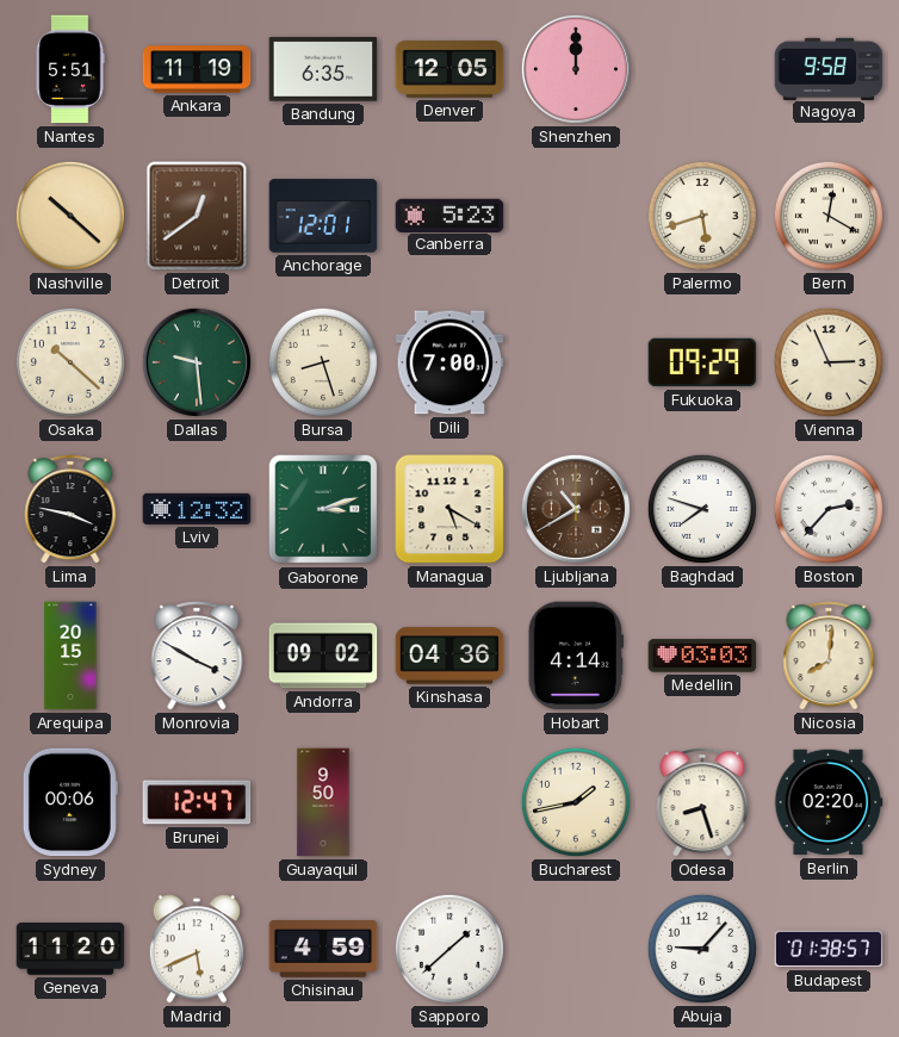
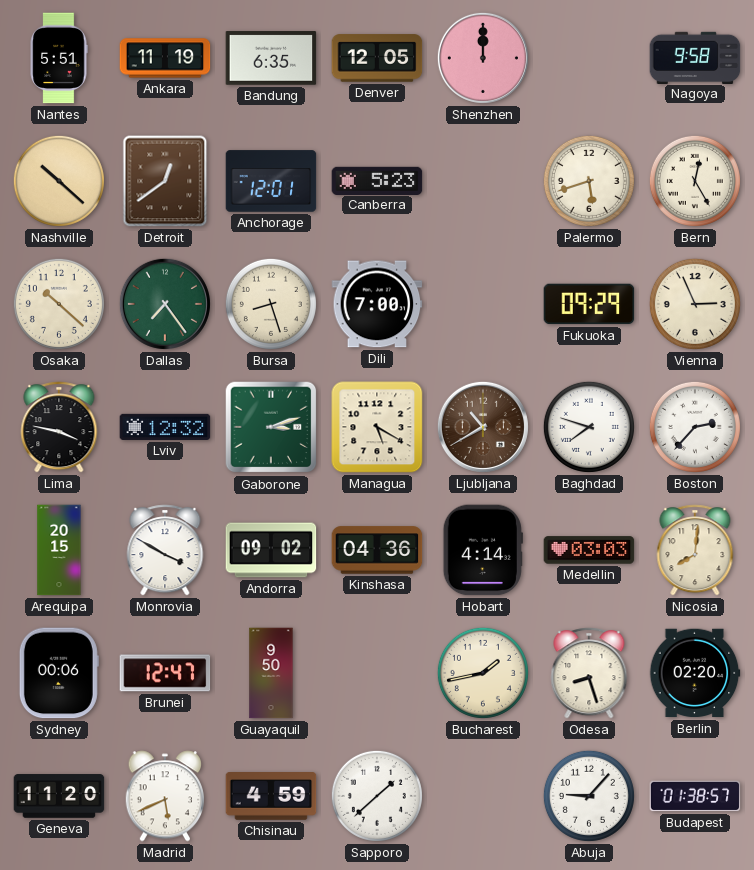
Bern: 12:20 -> 12:25 (695, 181)
Dallas: 9:29 -> 7:24 (165, 304)
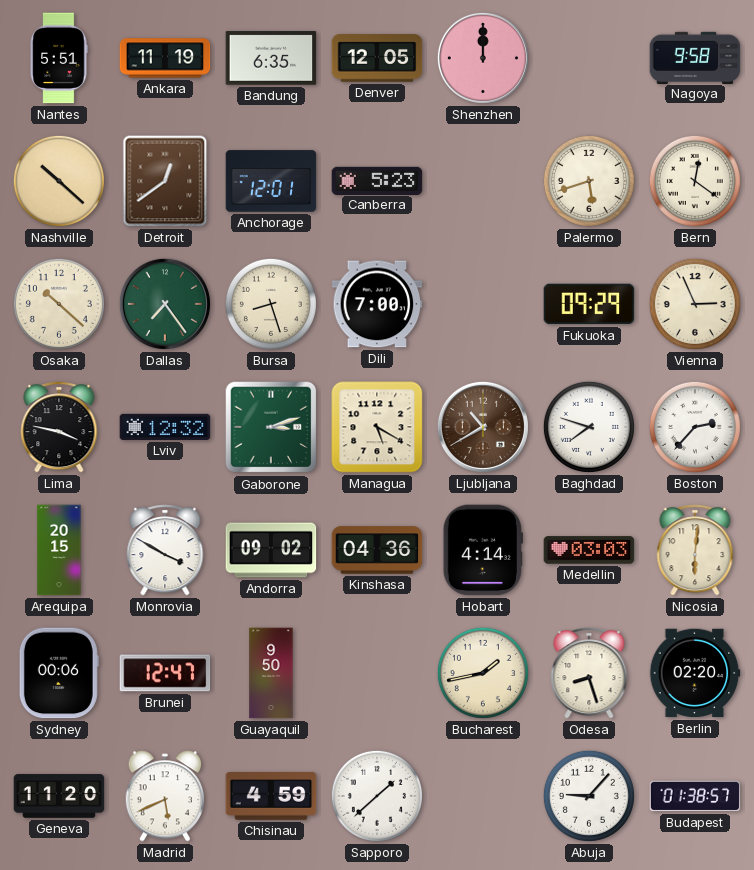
Bern: 12:25 -> 12:21 (695, 181)
Nicosia: 8:01 -> 6:01 (695, 550)
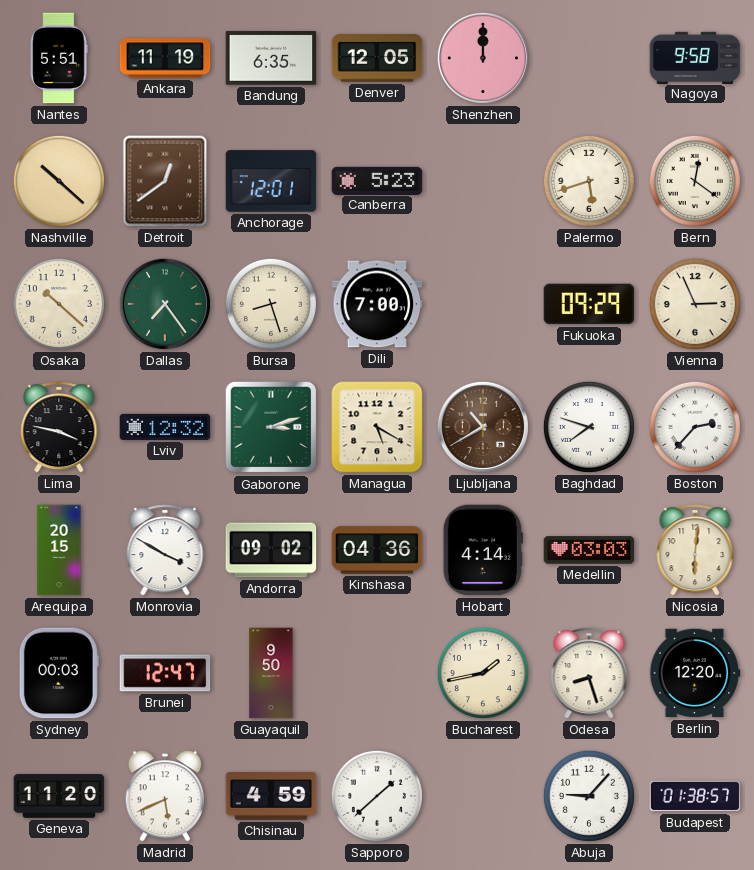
Sydney: 00:06 -> 00:03 (59, 673)
Berlin: 02:20 -> 12:20 (695, 673)
